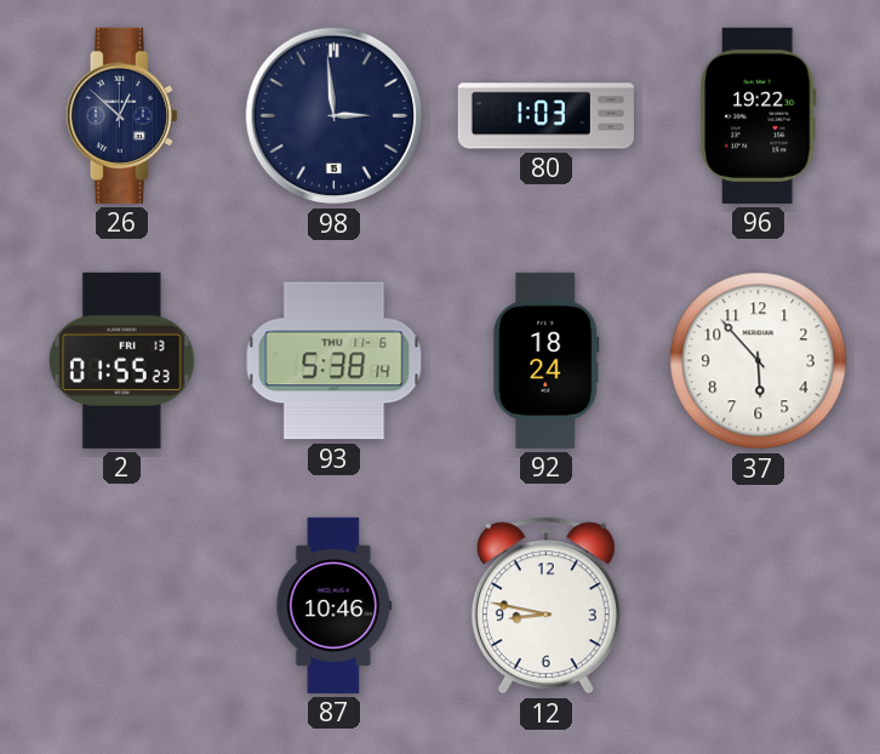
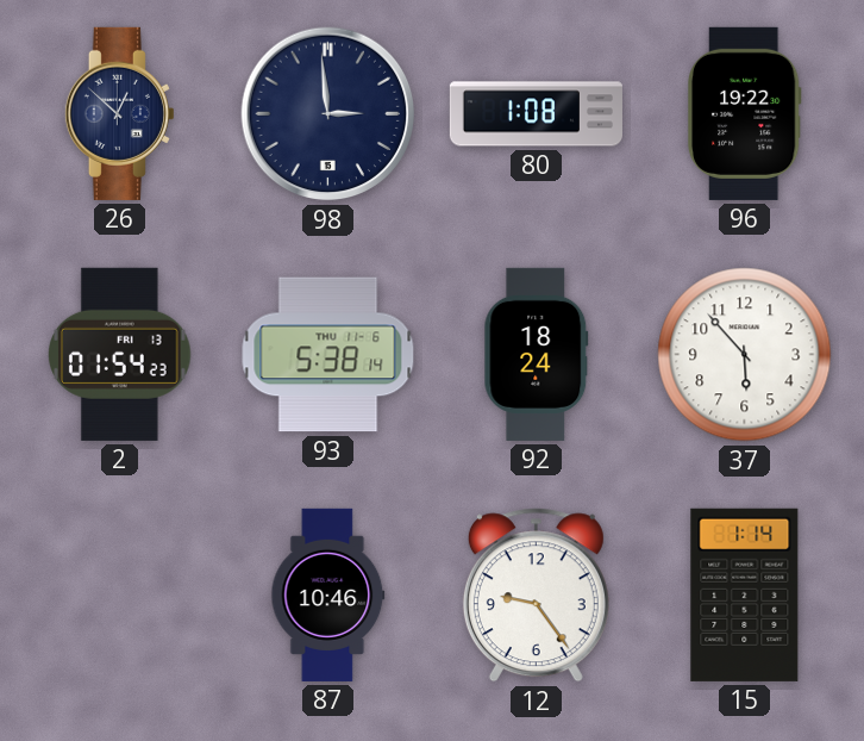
80: 1:03 -> 1:08 (536, 114)
2: 01:55 -> 01:54 (120, 354)
12: 8:47 -> 9:24 (536, 596)
15: none -> 1:14 (745, 594)
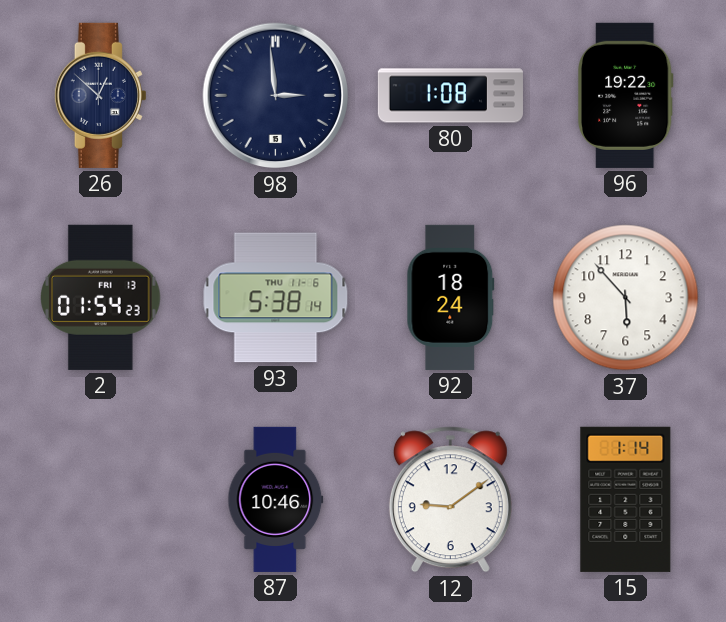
12: 9:24 -> 9:09 (450, 500)
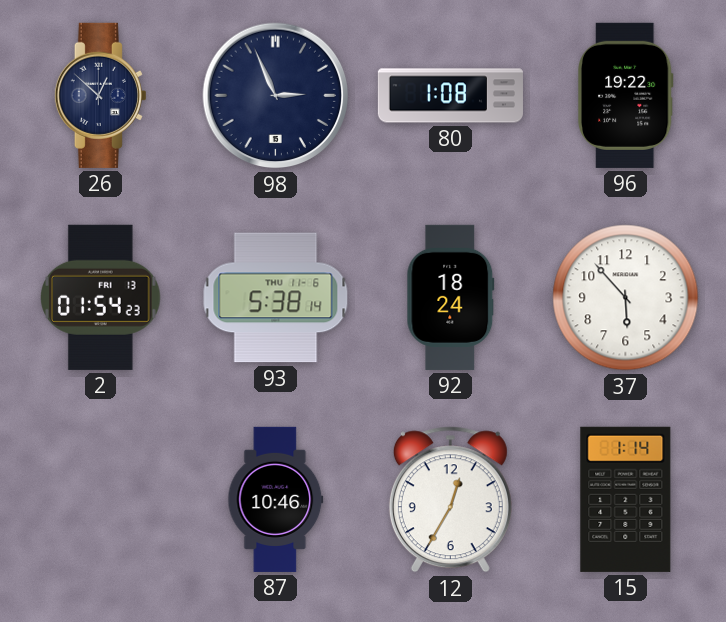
98: 2:59 -> 2:56 (276, 96)
12: 9:09 -> 12:35 (450, 500)
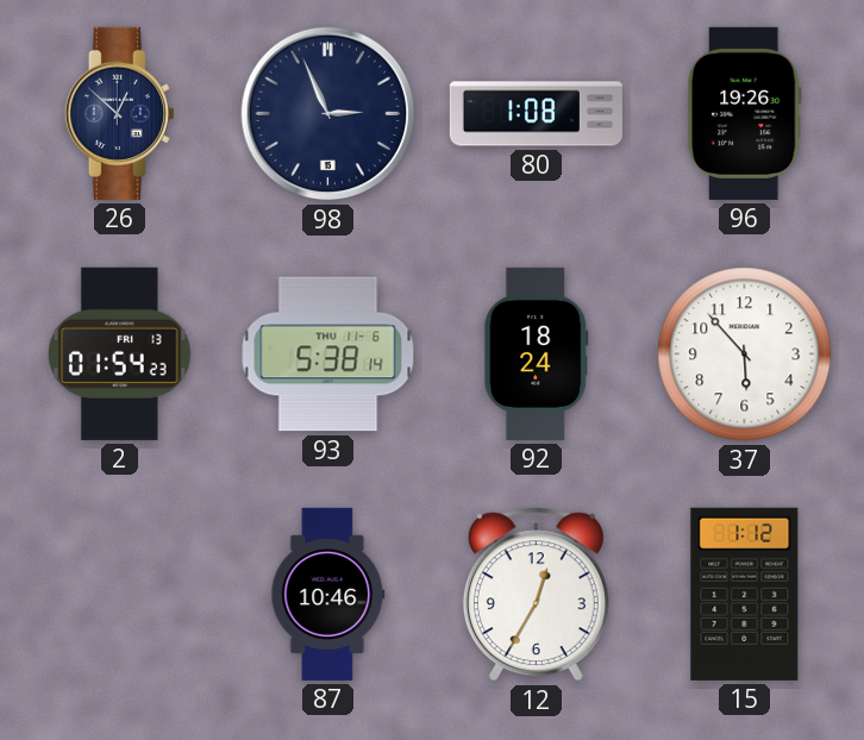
96: 19:22 -> 19:26 (744, 113)
15: 1:14 -> 1:12 (745, 594)
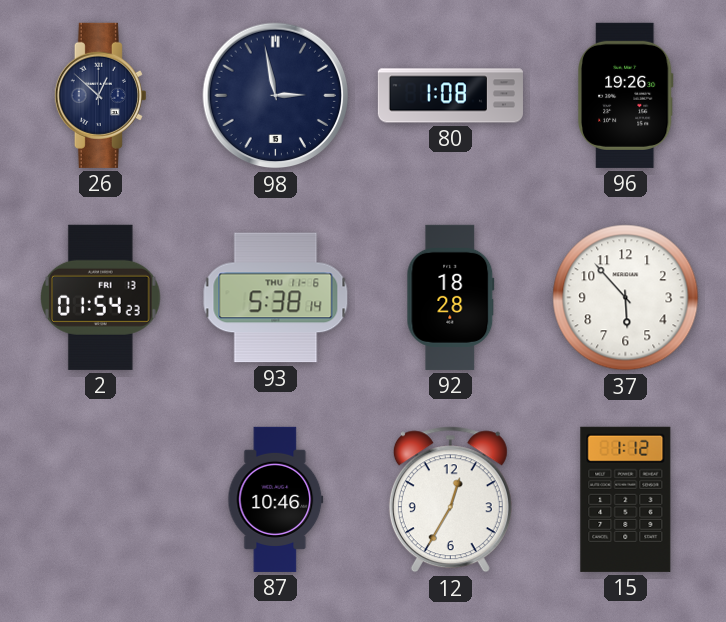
98: 2:56 -> 2:58 (276, 96)
92: 18:24 -> 18:28 (451, 297)
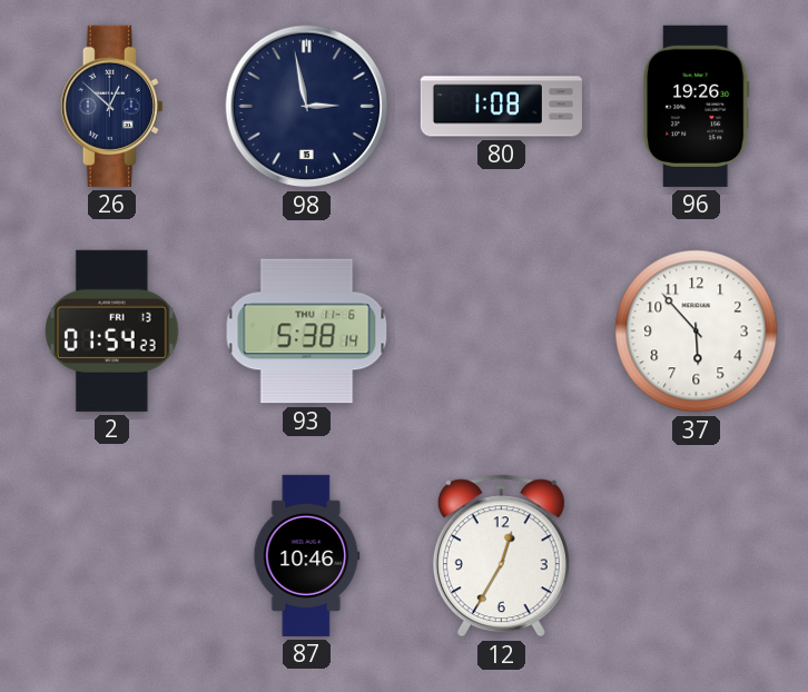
92: 18:28 -> none (451, 297)
15: 1:12 -> none (626, 499)
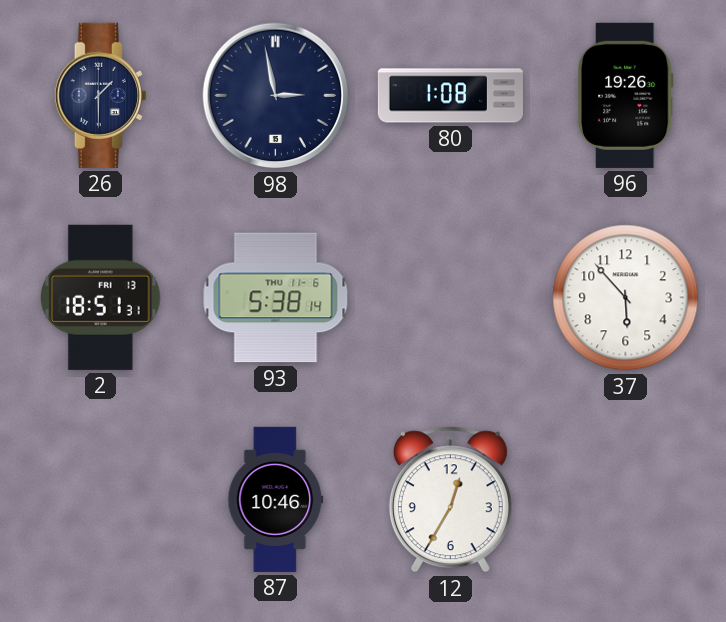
26: 12:52 -> 1:30 (100, 95)
2: 01:54 -> 18:51 (101, 297)
